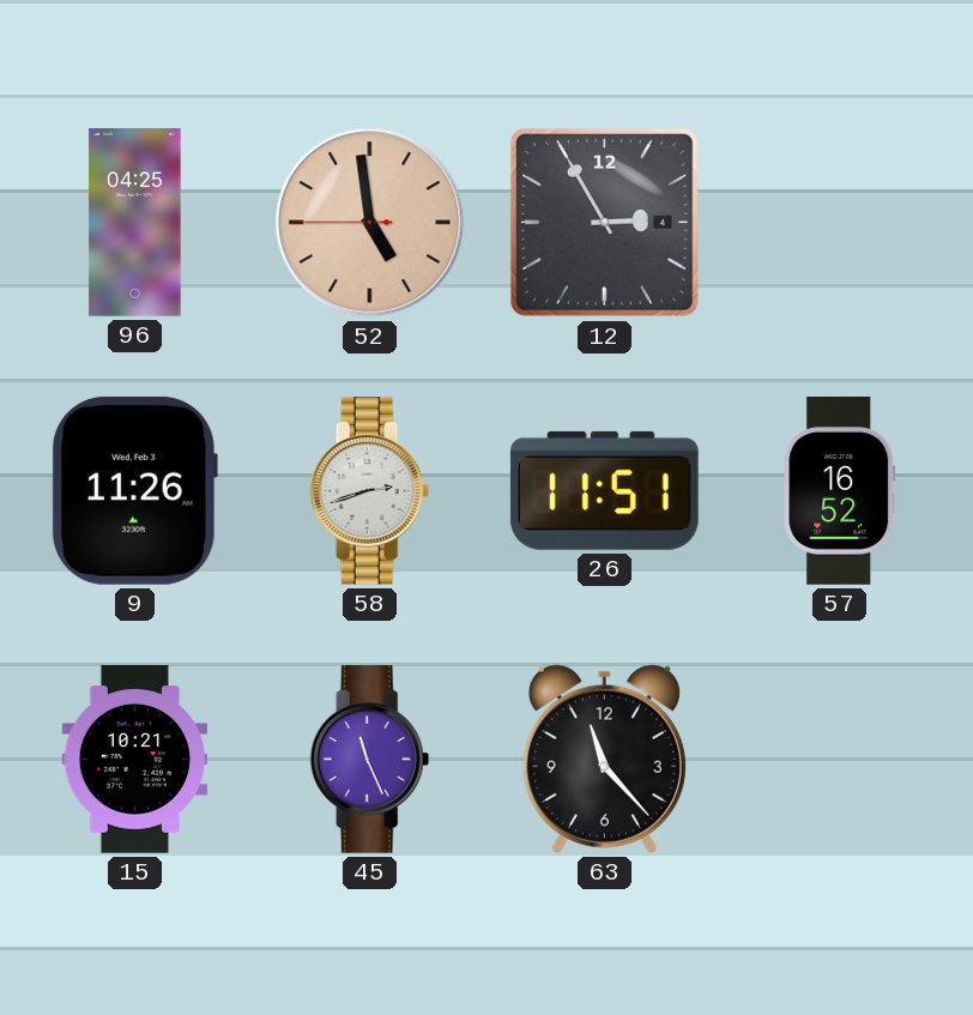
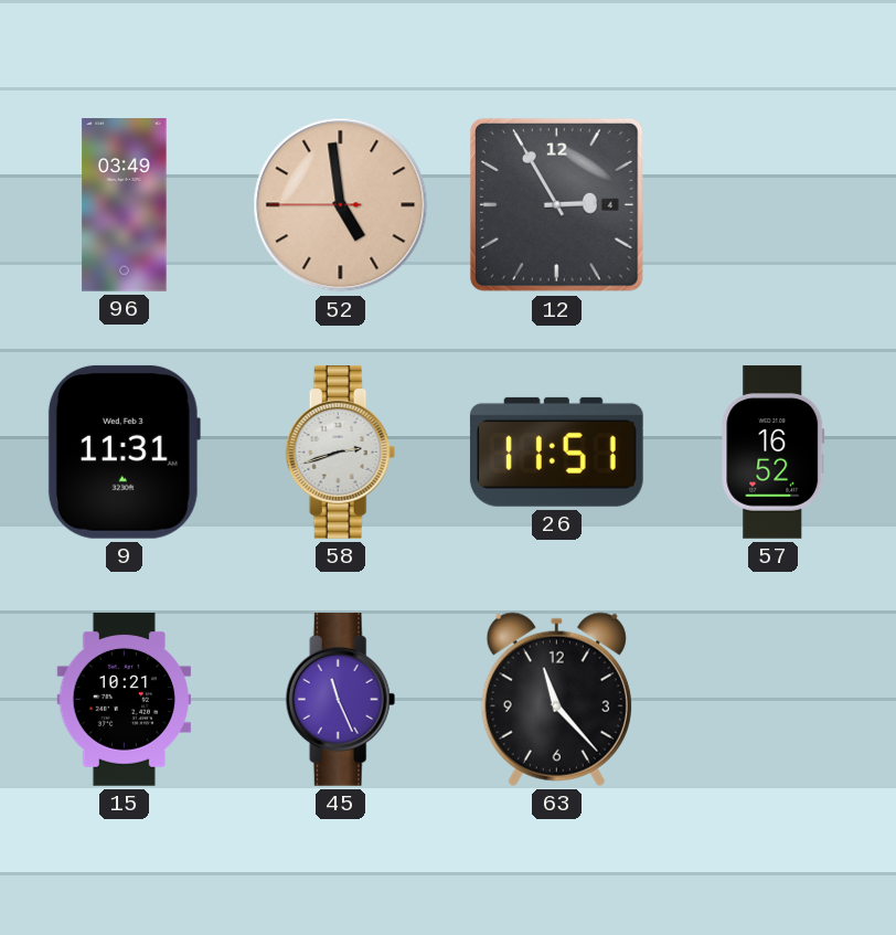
96: 04:25 -> 03:49 (125, 205)
9: 11:26 -> 11:31 (124, 451)
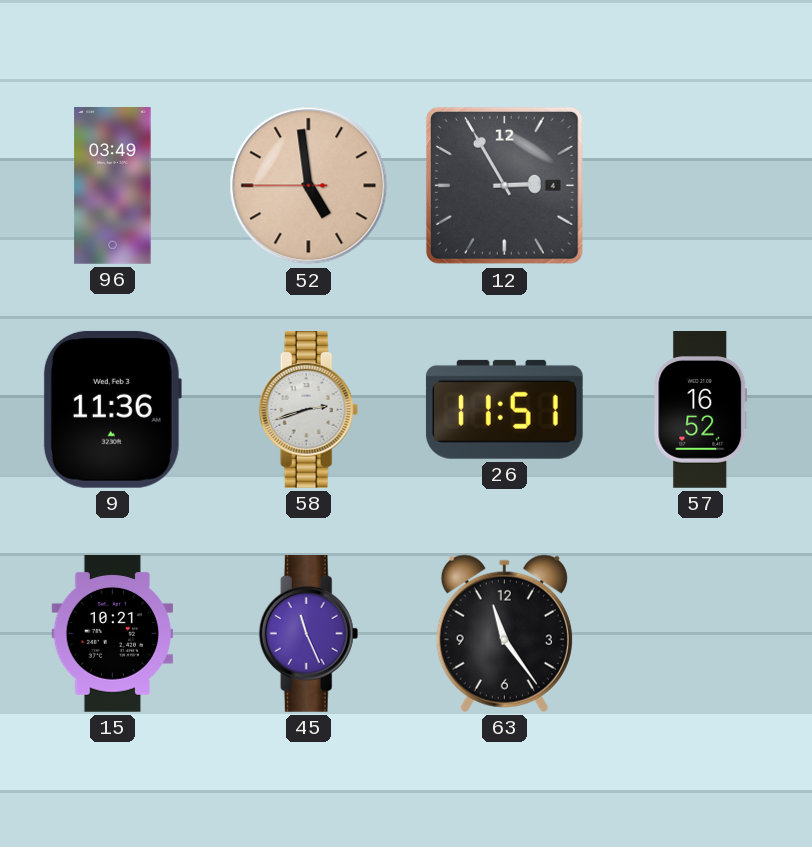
9: 11:31 -> 11:36 (112, 409)
63: 11:23 -> 11:24 (504, 633)
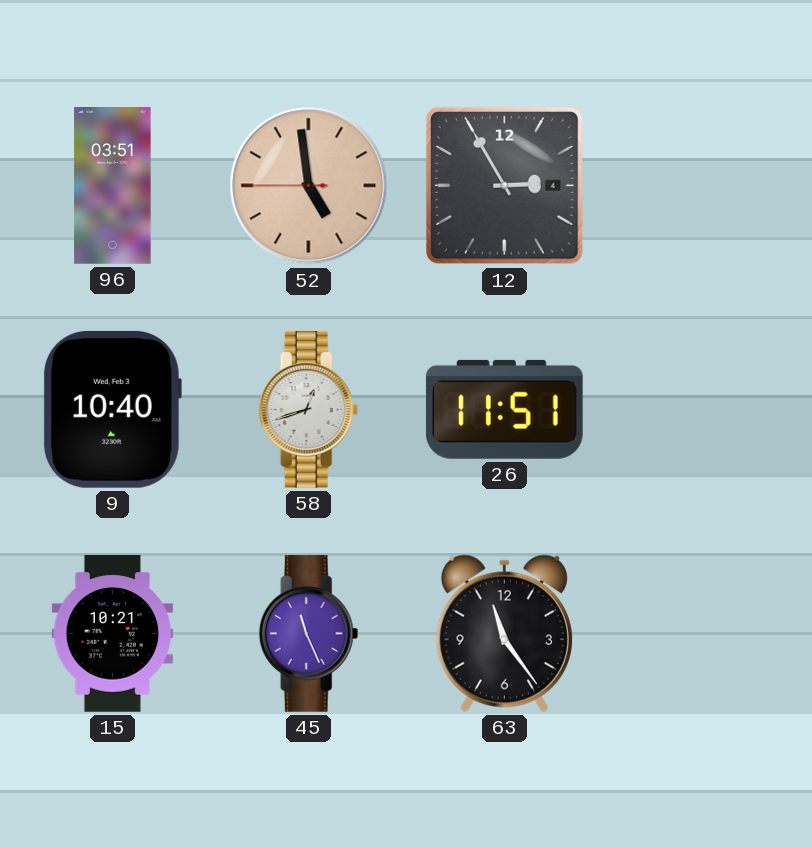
96: 03:49 -> 03:51 (113, 186)
9: 11:36 -> 10:40 (112, 409)
58: 2:42 -> 12:42 (309, 410)
57: 16:52 -> none (701, 410)
